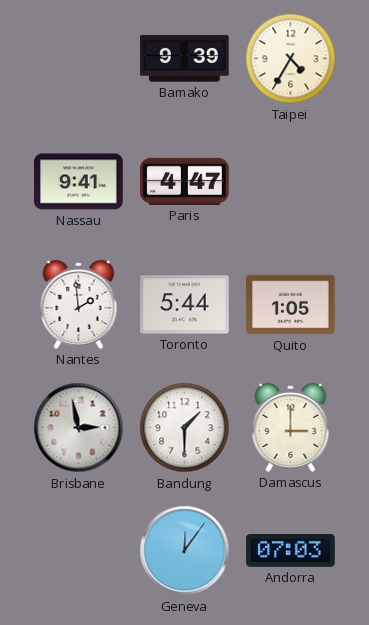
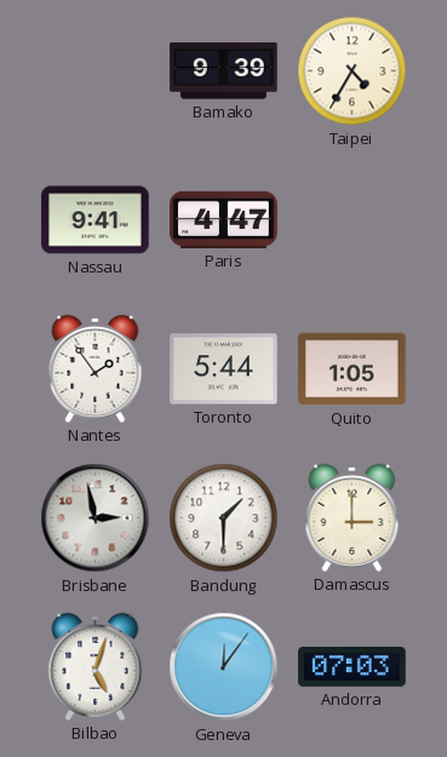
Nantes: 1:59 -> 1:54 (96, 368)
Bilbao: none -> 5:03 (96, 666)
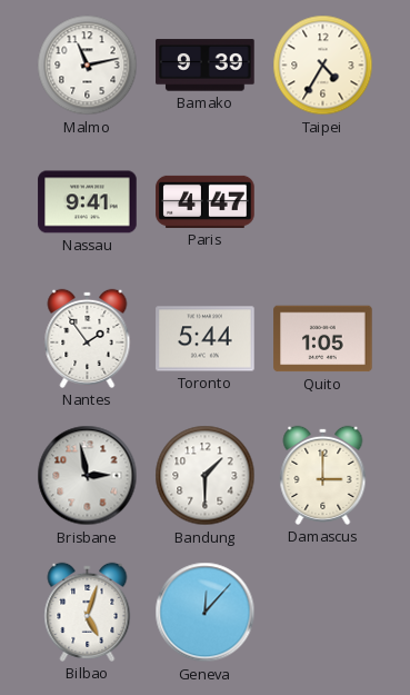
Malmo: none -> 11:13 (88, 66)
Geneva: 12:06 -> 12:07 (206, 613)
Andorra: 07:03 -> none (353, 666)
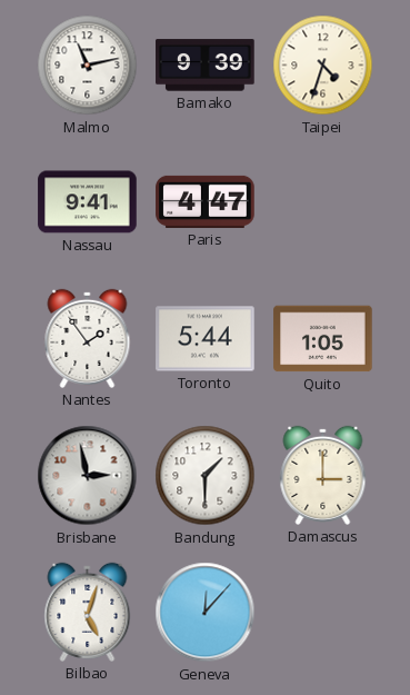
Taipei: 4:35 -> 4:33 (323, 66)
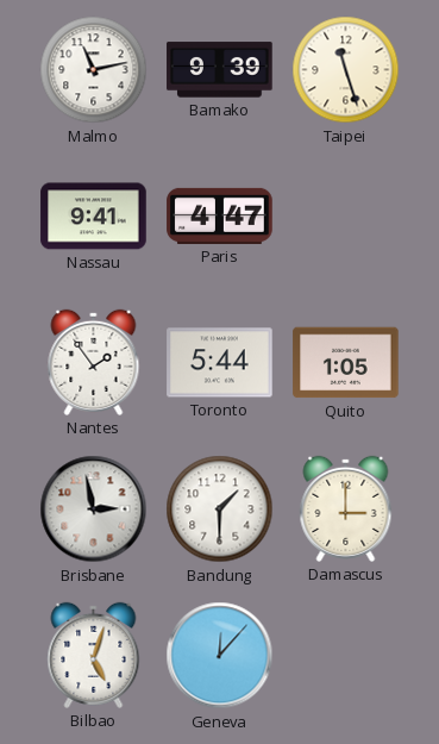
Taipei: 4:33 -> 11:27 (346, 70)
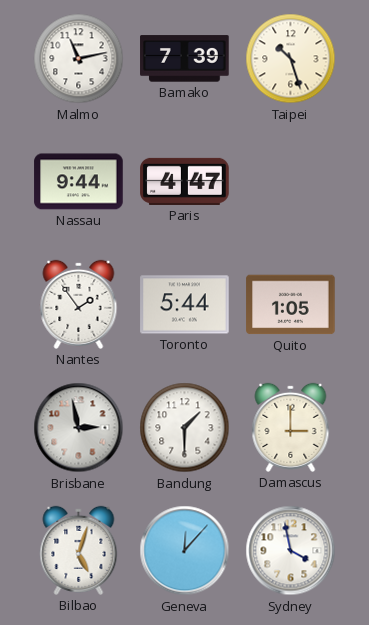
Bamako: 9:39 -> 7:39 (185, 59)
Taipei: 11:27 -> 10:27 (291, 59)
Nassau: 9:41 -> 9:44 (79, 182)
Sydney: none -> 3:58 (291, 551)
